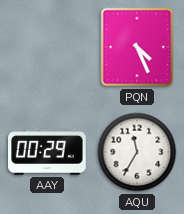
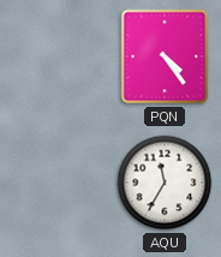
PQN: 4:26 -> 4:24 (165, 56)
AAY: 00:29 -> none (47, 152)
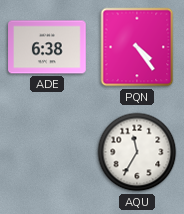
ADE: none -> 6:38 (47, 47)
